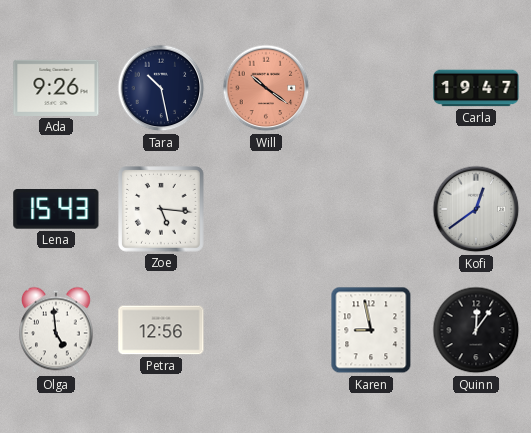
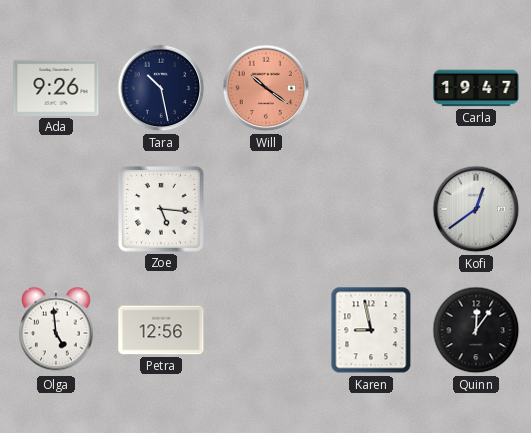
Lena: 15:43 -> none (56, 210)
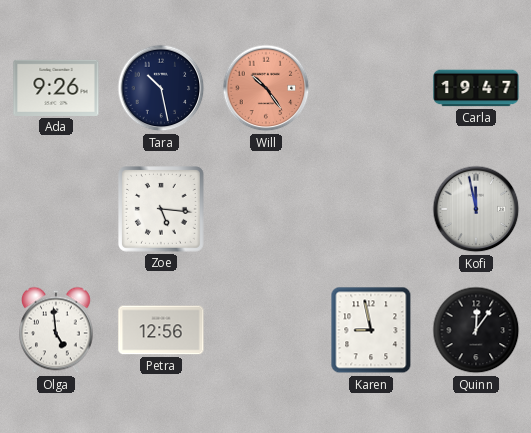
Will: 10:21 -> 10:24 (266, 88)
Kofi: 12:39 -> 11:58 (476, 209)
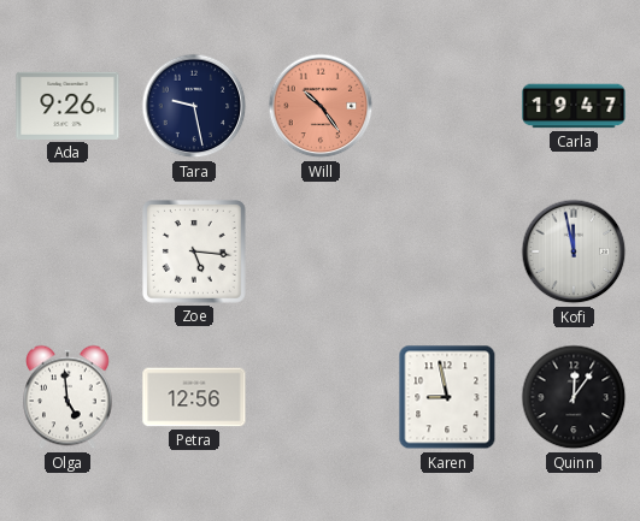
Tara: 10:28 -> 9:28 (194, 106)
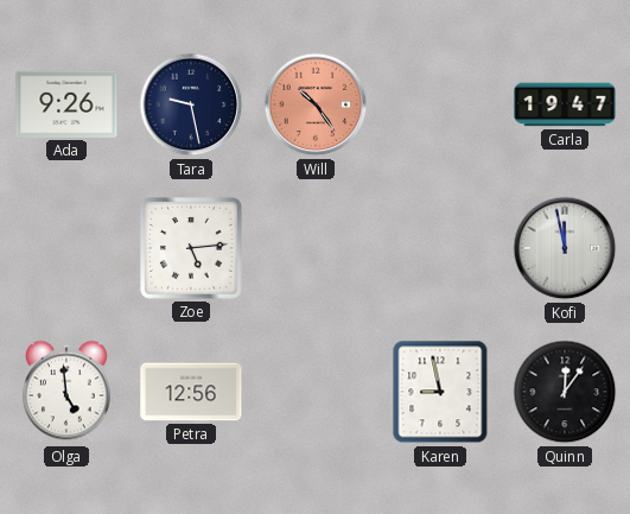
Zoe: 5:16 -> 5:14 (192, 249)
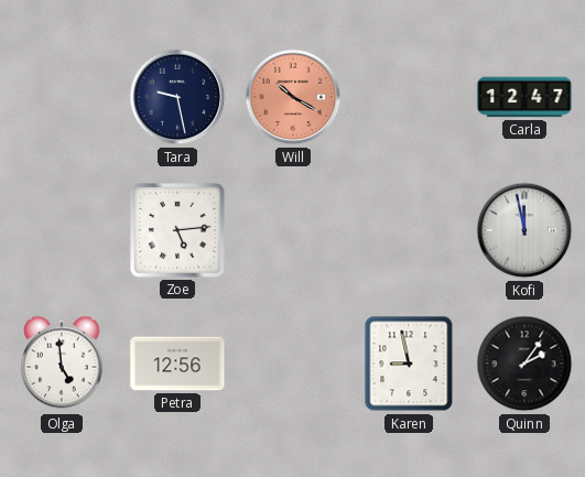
Ada: 9:26 -> none (66, 104)
Will: 10:24 -> 10:20 (293, 97)
Carla: 19:47 -> 12:47 (524, 97)
Quinn: 12:06 -> 2:06 (524, 364)
